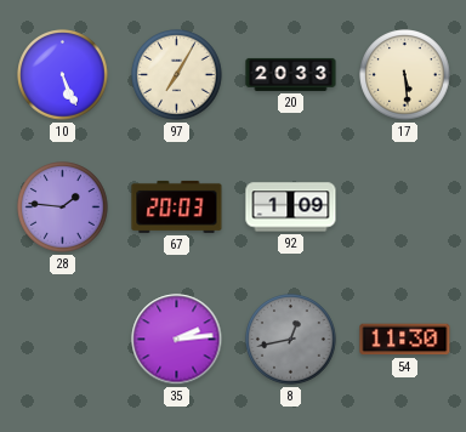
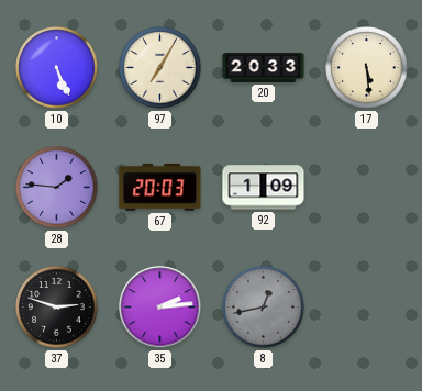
37: none -> 2:48 (57, 308)
54: 11:30 -> none (405, 340)
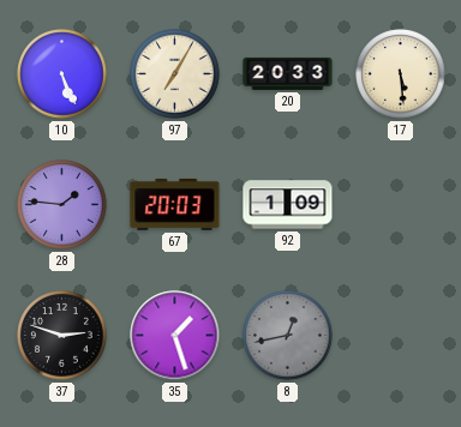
35: 2:14 -> 1:27 (175, 336)
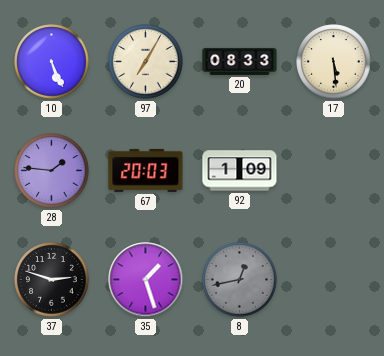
20: 20:33 -> 08:33 (240, 61)
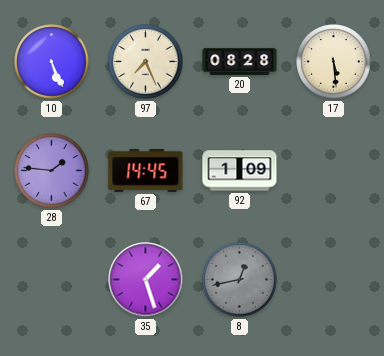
97: 7:05 -> 7:26 (146, 62)
20: 08:33 -> 08:28 (240, 61)
67: 20:03 -> 14:45 (146, 170)
37: 2:48 -> none (52, 280)
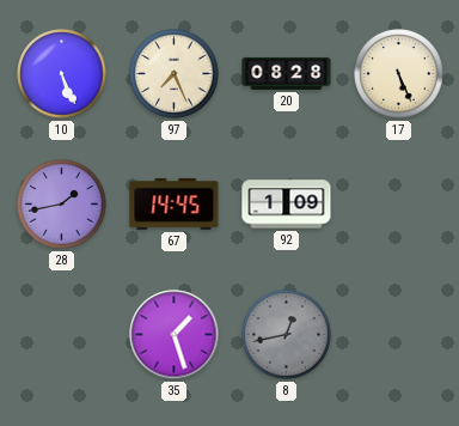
17: 5:29 -> 5:26 (399, 74)
28: 1:46 -> 1:43 (62, 205)
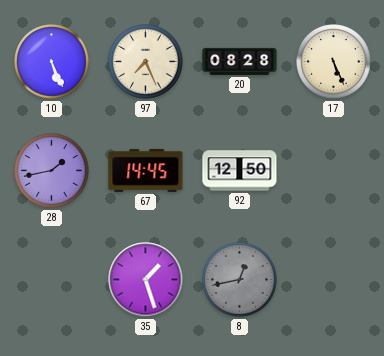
92: 1:09 -> 12:50 (240, 171)
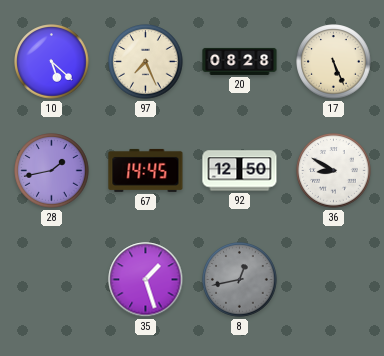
10: 5:26 -> 5:22 (52, 62)
36: none -> 8:50 (334, 171)
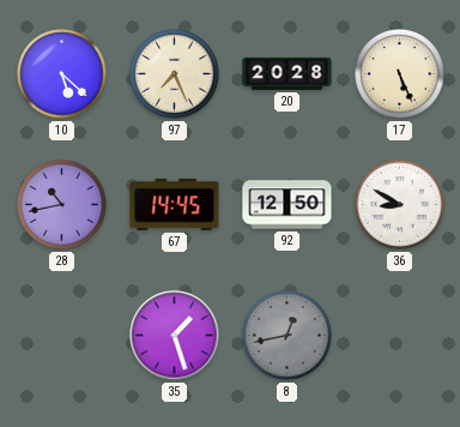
20: 08:28 -> 20:28 (287, 73)
28: 1:43 -> 10:43 (62, 205)
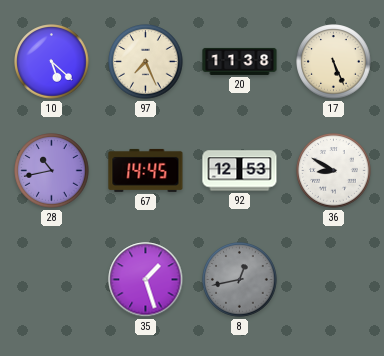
20: 20:28 -> 11:38 (240, 61)
92: 12:50 -> 12:53 (240, 171)
